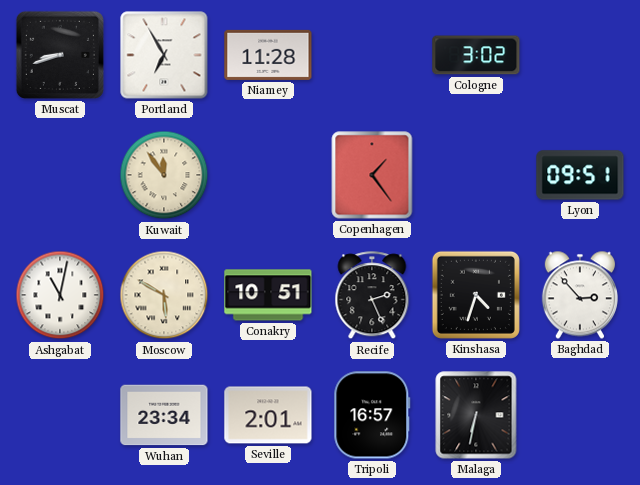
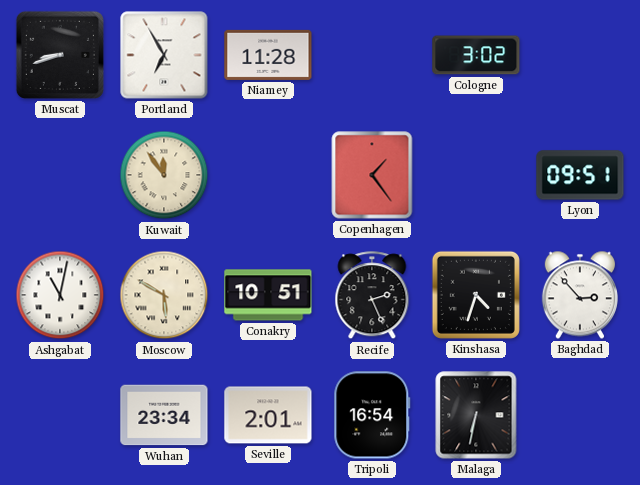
Tripoli: 16:57 -> 16:54 (372, 415)
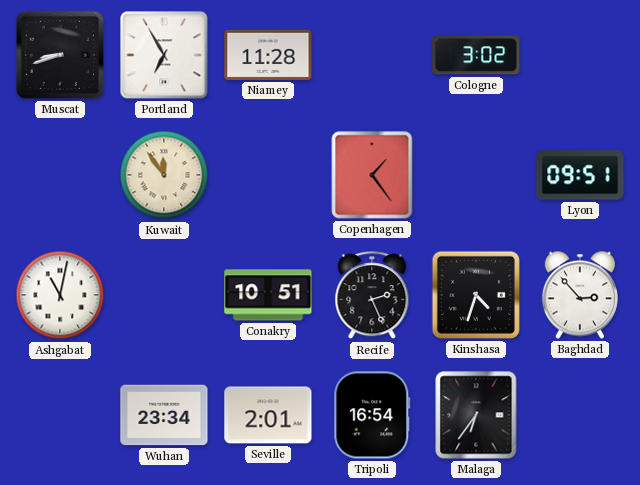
Moscow: 5:50 -> none (164, 295)
Malaga: 6:32 -> 6:36 (476, 415)
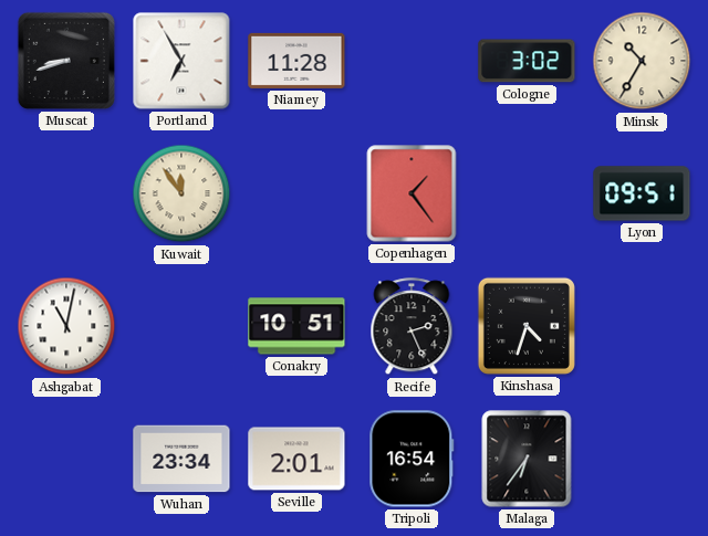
Minsk: none -> 10:35 (642, 61)
Baghdad: 2:53 -> none (580, 295)
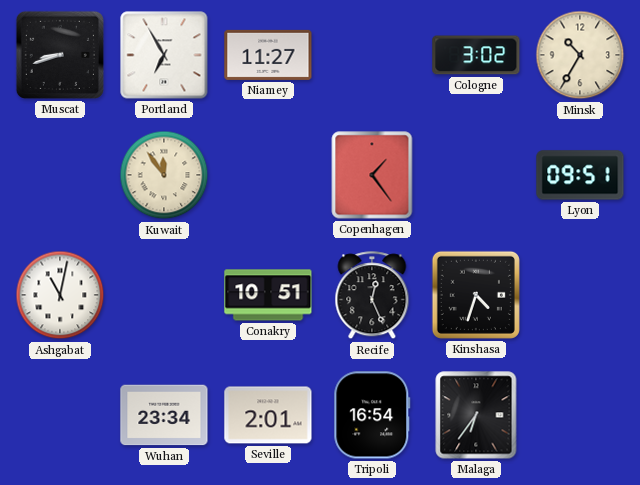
Niamey: 11:28 -> 11:27 (268, 55)
Recife: 2:26 -> 12:26 (372, 296)
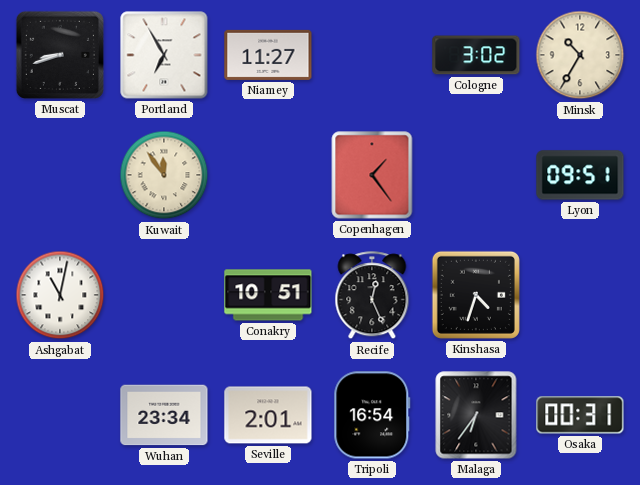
Osaka: none -> 00:31 (580, 415)
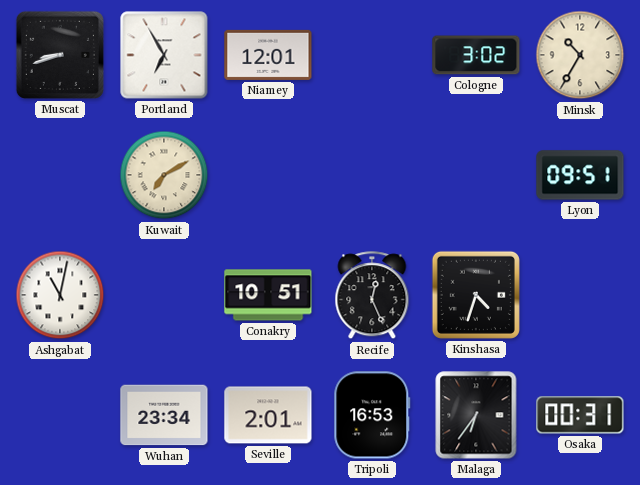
Niamey: 11:27 -> 12:01 (268, 55)
Kuwait: 11:54 -> 7:10 (164, 175)
Copenhagen: 1:24 -> none (372, 175)
Tripoli: 16:54 -> 16:53 (372, 415)
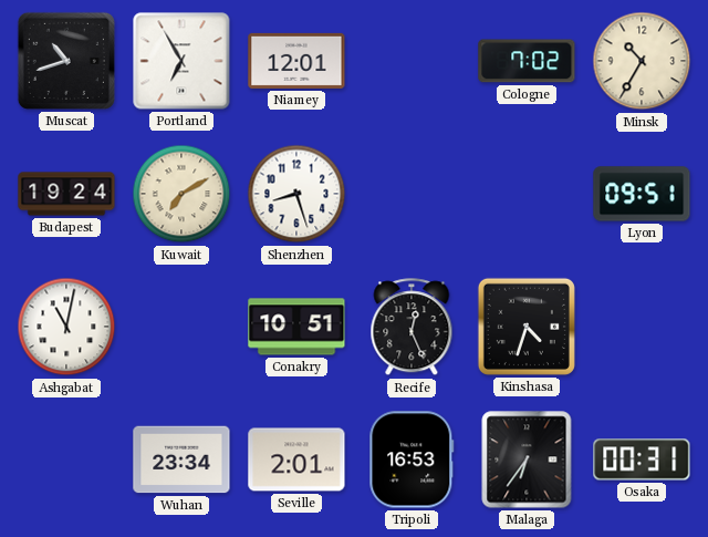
Muscat: 8:42 -> 10:42 (66, 61)
Cologne: 3:02 -> 7:02 (527, 61)
Budapest: none -> 19:24 (66, 194)
Shenzhen: none -> 8:27 (296, 194)
